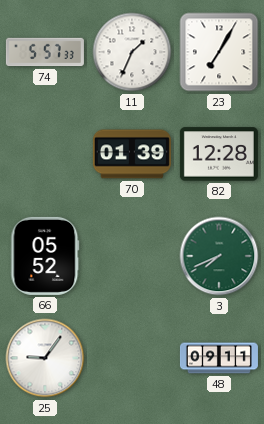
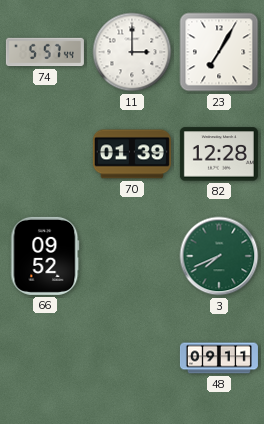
74: 5:57:33 -> 5:57:44 (45, 52)
11: 1:34 -> 3:00 (132, 52)
66: 05:52 -> 09:52 (45, 256)
25: 9:06 -> none (45, 358)
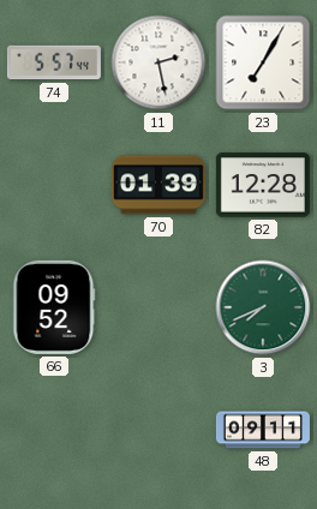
11: 3:00 -> 2:28 (158, 62)
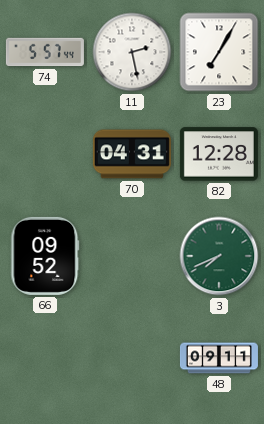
70: 01:39 -> 04:31 (132, 154)
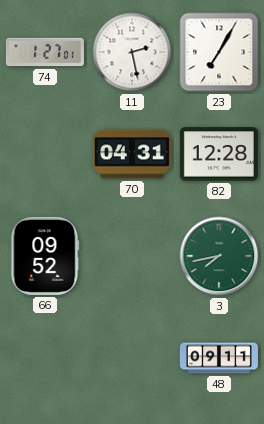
74: 5:57 -> 1:27 (45, 52)
3: 7:41 -> 7:43 (219, 256)
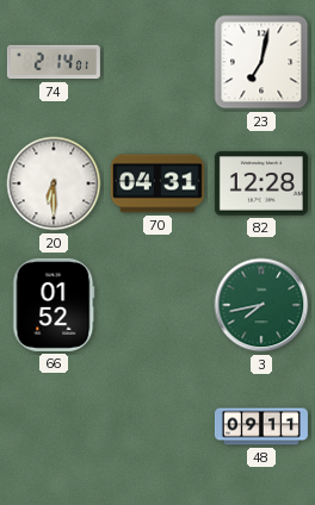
74: 1:27 -> 2:14 (54, 62)
11: 2:28 -> none (132, 52)
23: 7:05 -> 7:02 (261, 62)
20: none -> 6:30 (54, 183)
66: 09:52 -> 01:52 (54, 305)
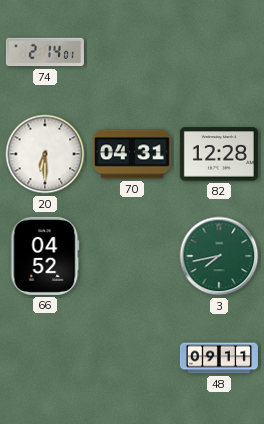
23: 7:02 -> none (261, 62)
66: 01:52 -> 04:52 (45, 256)
